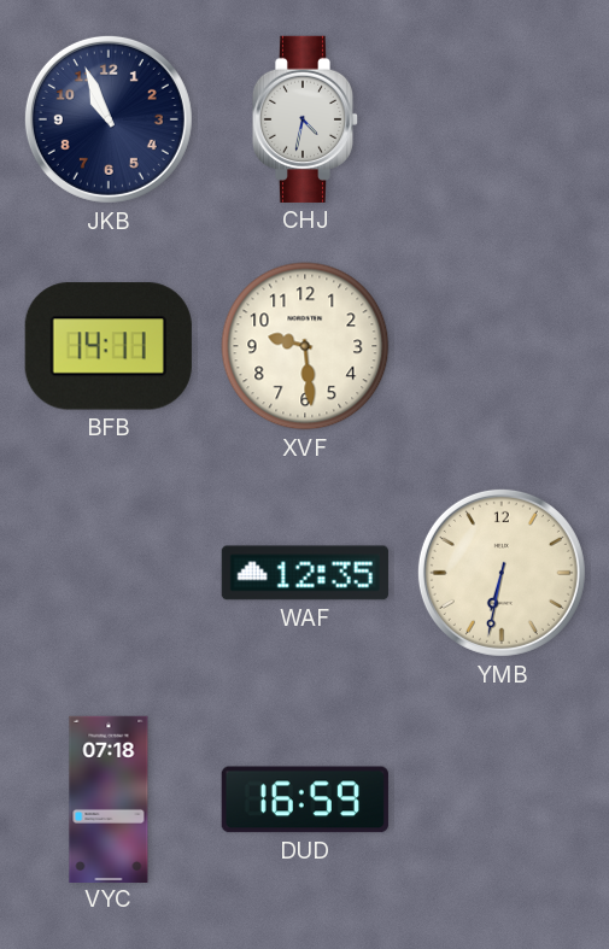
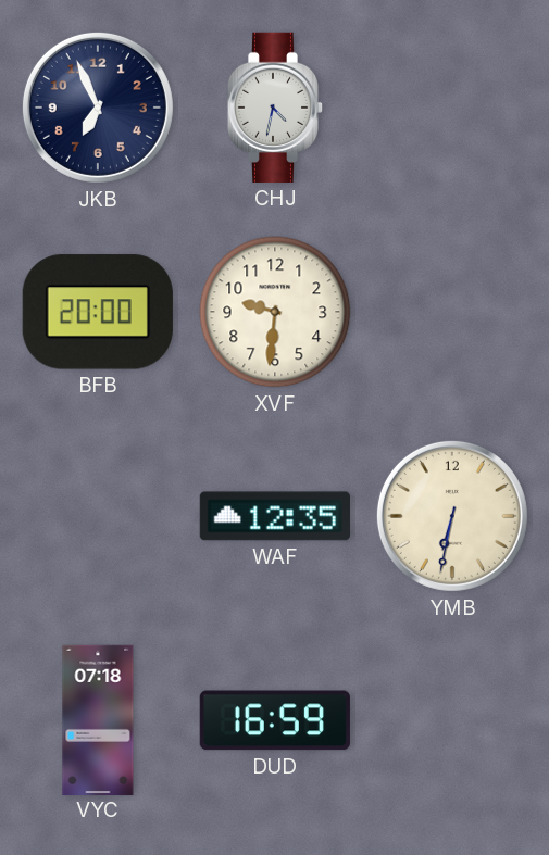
JKB: 10:56 -> 6:56 (98, 108)
BFB: 14:11 -> 20:00 (98, 312)
XVF: 9:29 -> 9:31 (275, 312)
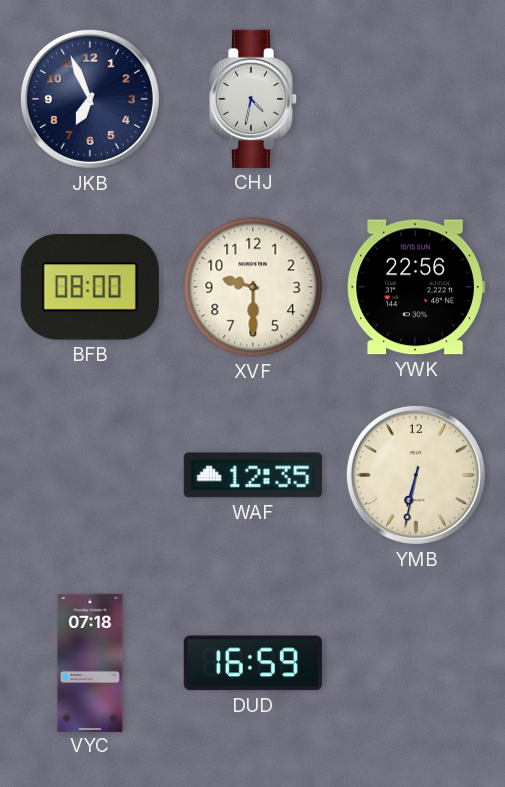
BFB: 20:00 -> 08:00 (90, 287)
XVF: 9:31 -> 9:30 (253, 287)
YWK: none -> 22:56 (416, 287)
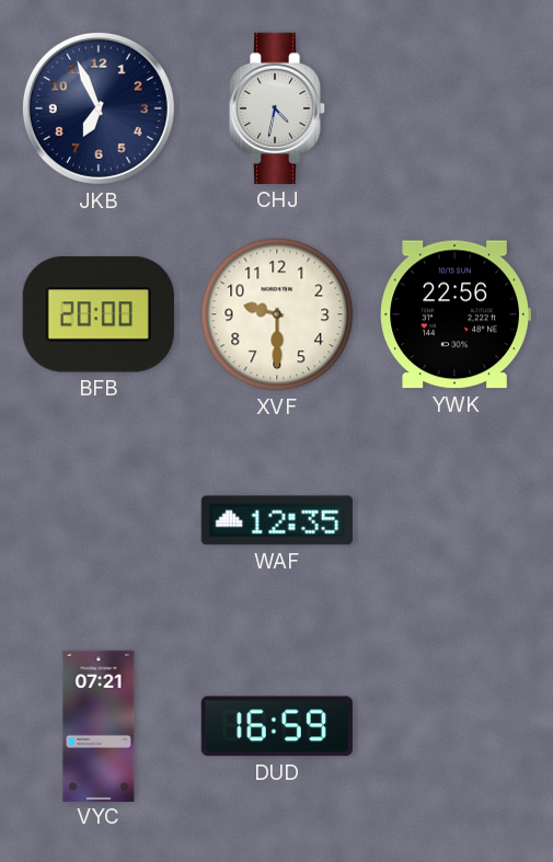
BFB: 08:00 -> 20:00 (99, 314)
YMB: 6:32 -> none (416, 475)
VYC: 07:18 -> 07:21 (99, 725)
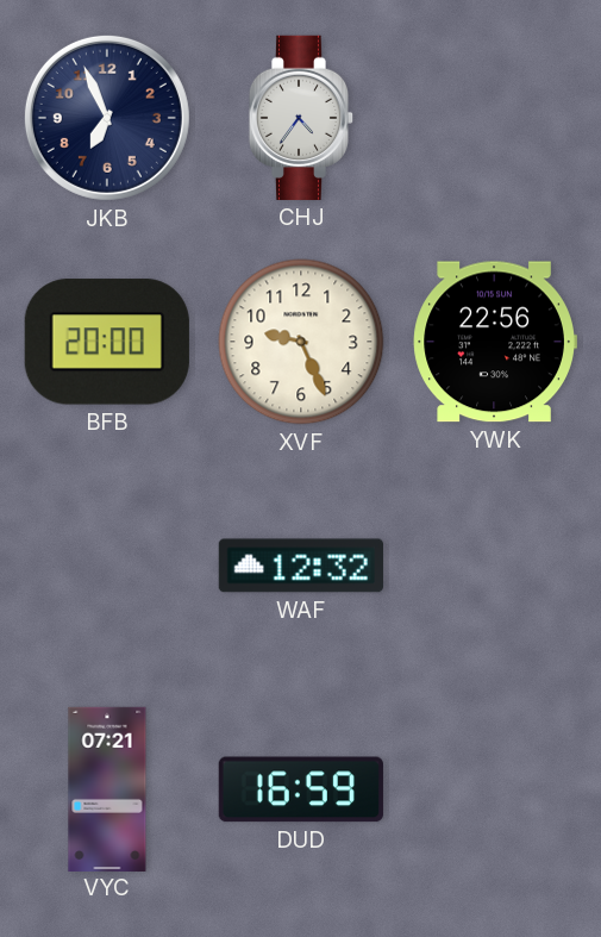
CHJ: 4:32 -> 4:36 (301, 118)
XVF: 9:30 -> 9:26 (301, 342)
WAF: 12:35 -> 12:32 (301, 566)
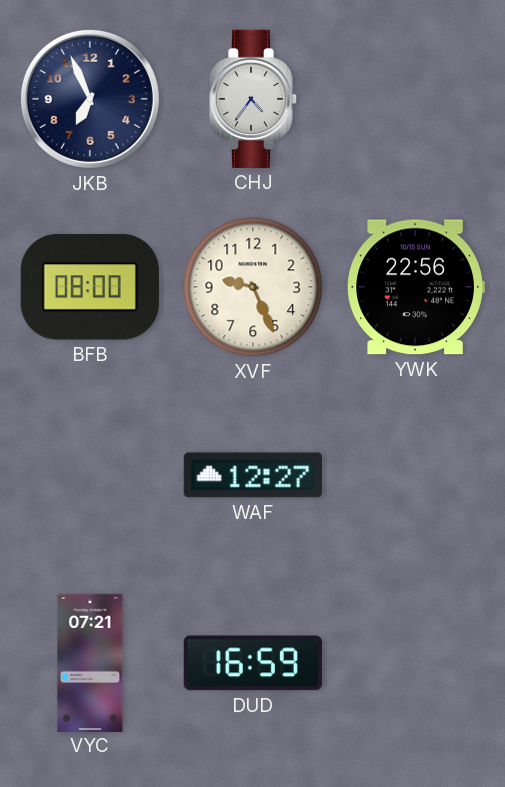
BFB: 20:00 -> 08:00 (90, 287)
WAF: 12:32 -> 12:27 (253, 475)
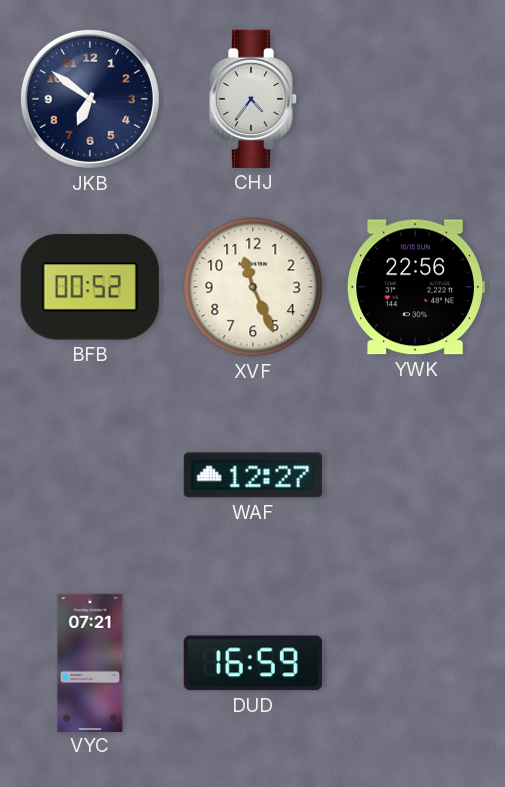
JKB: 6:56 -> 6:51 (90, 99)
BFB: 08:00 -> 00:52 (90, 287)
XVF: 9:26 -> 11:26 (253, 287)
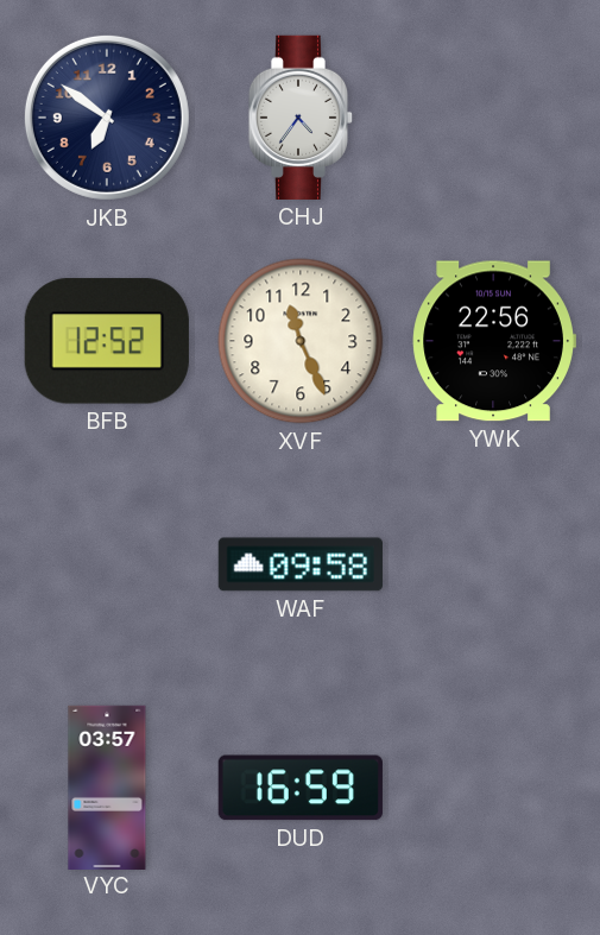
BFB: 00:52 -> 12:52 (107, 341)
WAF: 12:27 -> 09:58 (301, 564)
VYC: 07:21 -> 03:57 (107, 786)
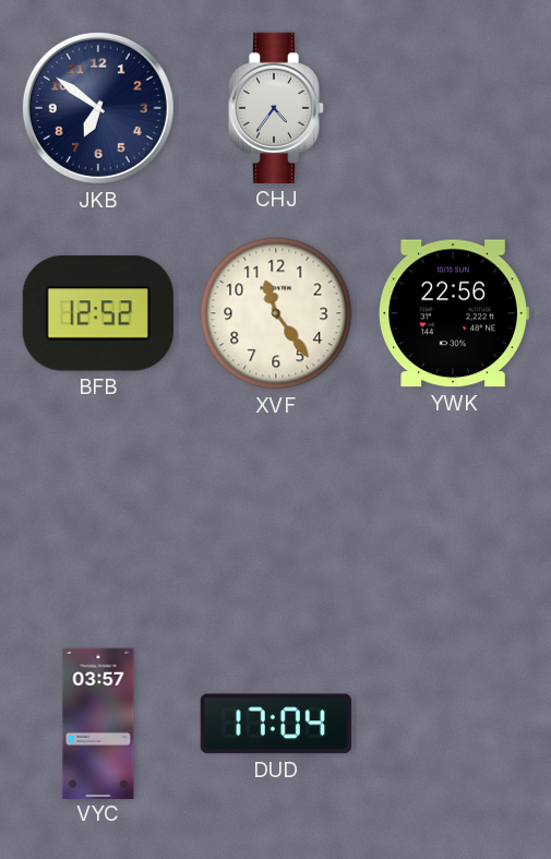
XVF: 11:26 -> 11:24 (276, 313)
WAF: 09:58 -> none (301, 564)
DUD: 16:59 -> 17:04 (276, 724)
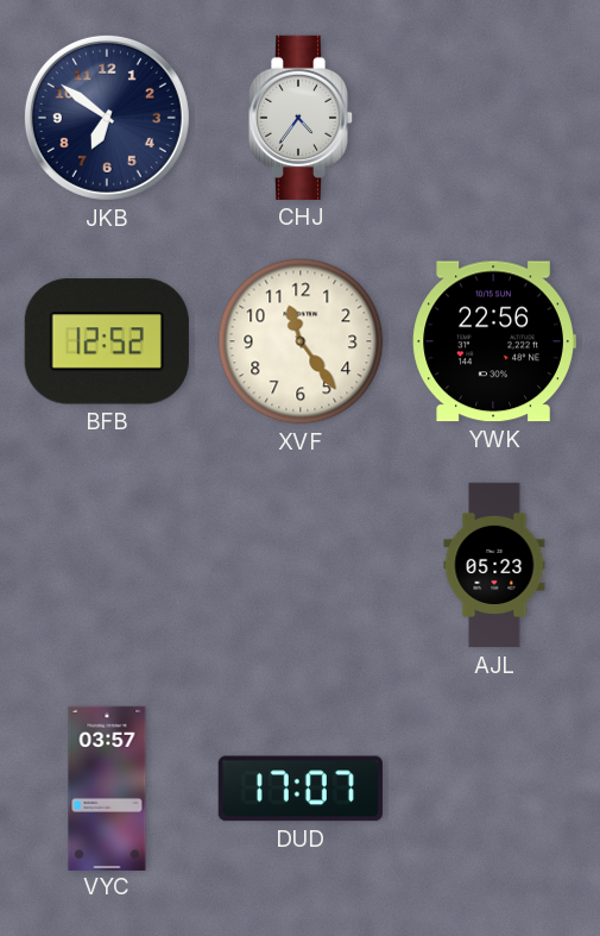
AJL: none -> 05:23 (494, 565)
DUD: 17:04 -> 17:07 (301, 789)
